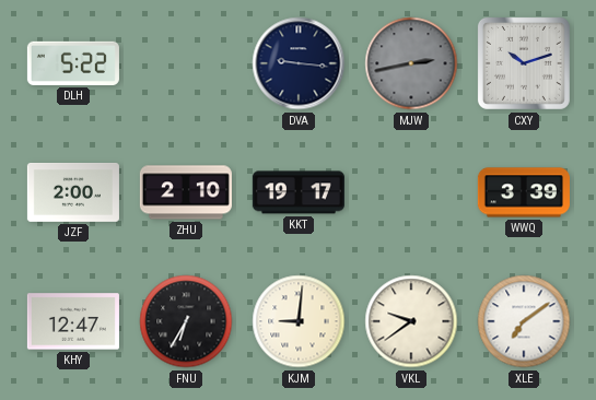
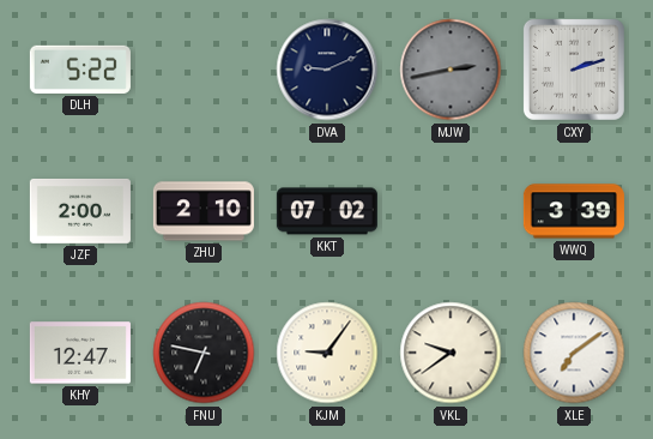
DVA: 9:16 -> 9:11 (327, 70)
CXY: 10:12 -> 2:12 (574, 70)
KKT: 19:17 -> 07:02 (327, 211)
FNU: 6:35 -> 6:47 (204, 353)
KJM: 9:01 -> 9:06 (327, 353)
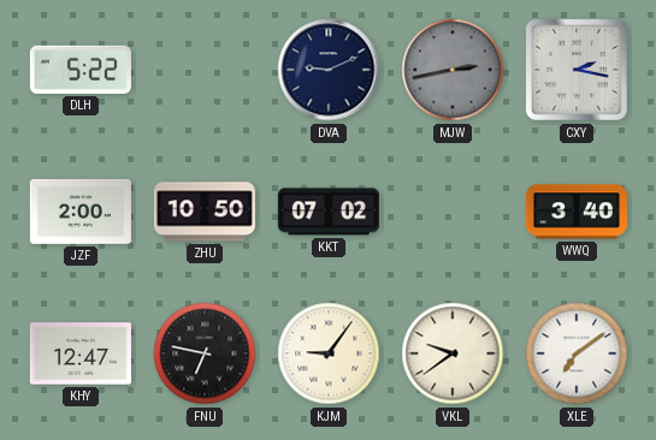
CXY: 2:12 -> 2:17 (577, 70)
ZHU: 2:10 -> 10:50 (205, 212)
WWQ: 3:39 -> 3:40 (577, 212)
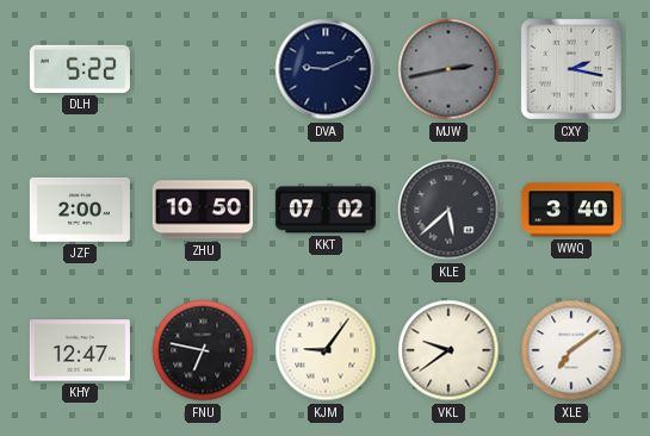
KLE: none -> 5:38 (448, 210)
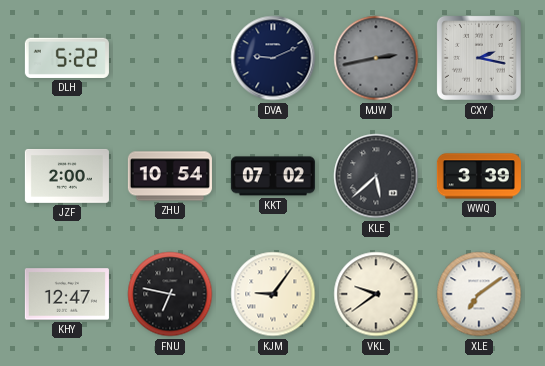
ZHU: 10:50 -> 10:54 (170, 176)
WWQ: 3:40 -> 3:39 (479, 176)
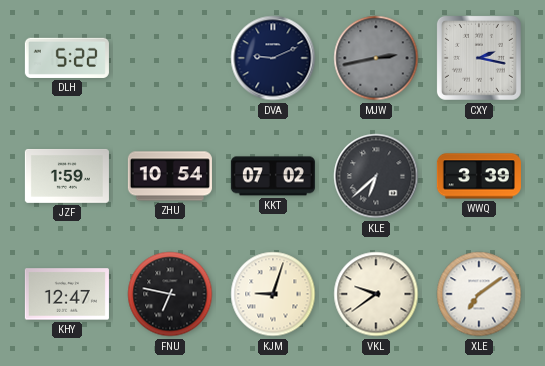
JZF: 2:00 -> 1:59 (67, 176)
KLE: 5:38 -> 6:38 (376, 176)
KJM: 9:06 -> 9:03 (273, 294)
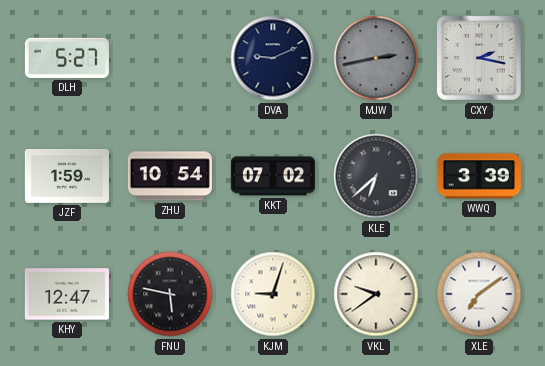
DLH: 5:22 -> 5:27 (67, 58)
FNU: 6:47 -> 5:47 (170, 294)
